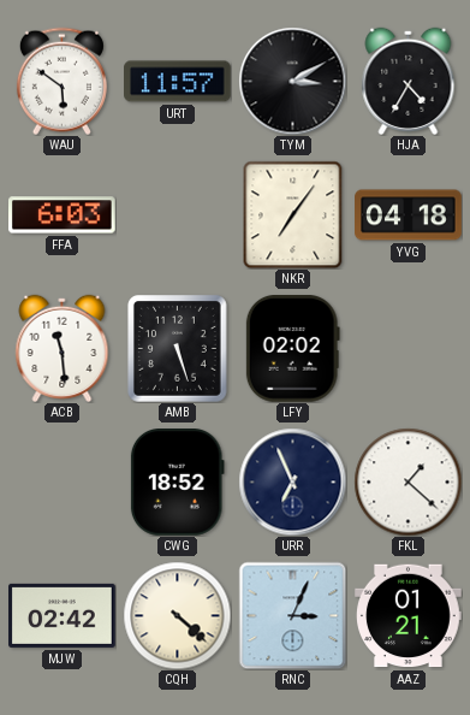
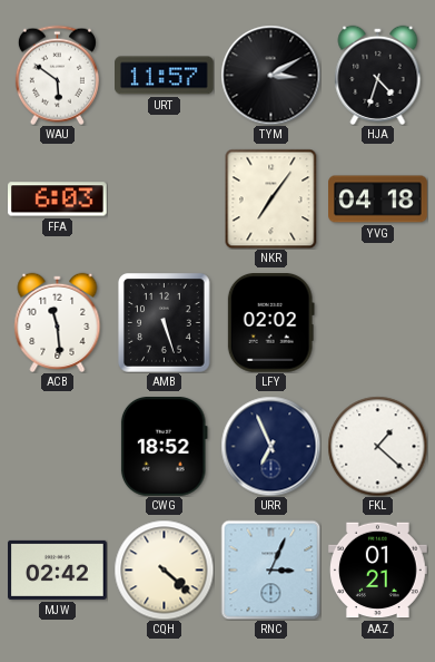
HJA: 4:35 -> 4:33 (378, 75)
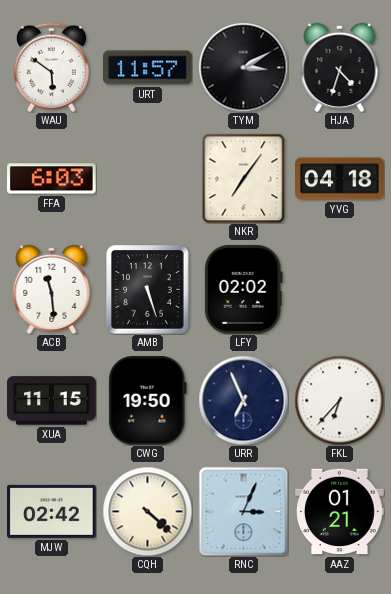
XUA: none -> 11:15 (52, 401)
CWG: 18:52 -> 19:50 (147, 401)
FKL: 1:22 -> 6:37 (339, 400)
